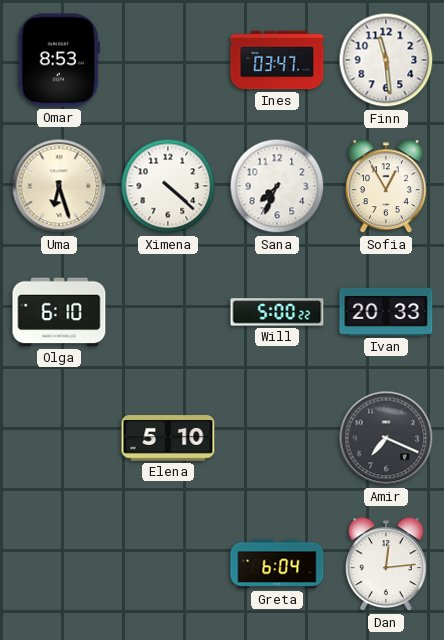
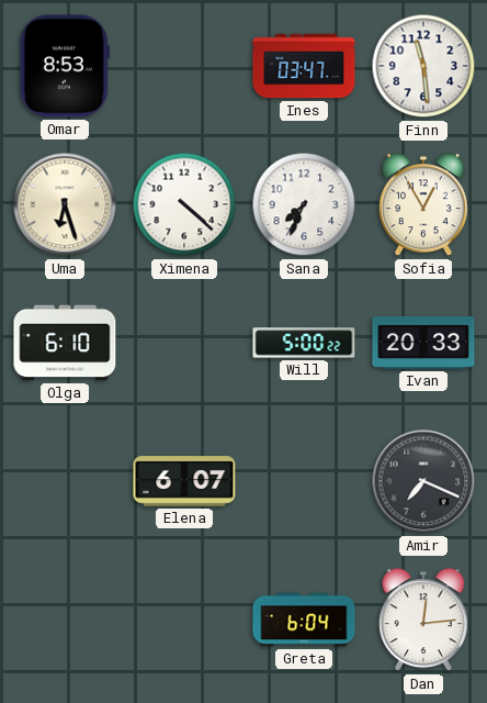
Elena: 5:10 -> 6:07 (184, 481)
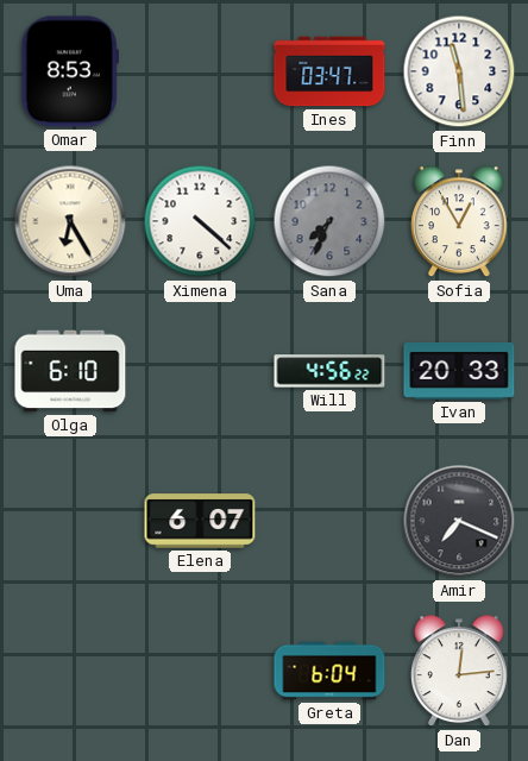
Uma: 6:27 -> 6:25 (70, 221)
Sana dial: white -> grey (329, 221)
Will: 5:00 -> 4:56 (329, 371)
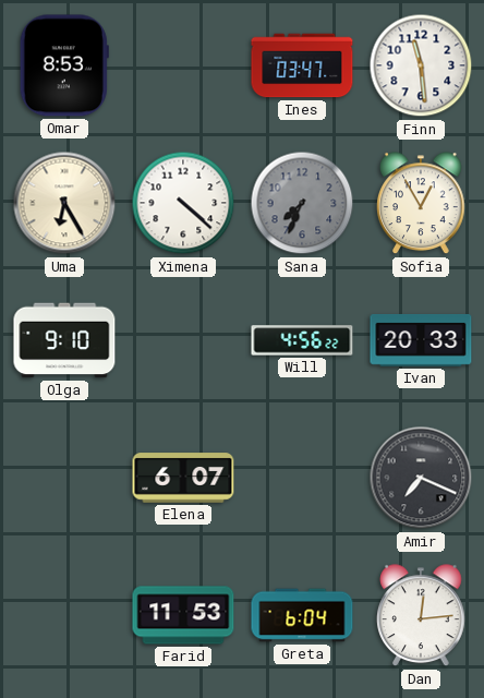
Olga: 6:10 -> 9:10 (64, 340)
Farid: none -> 11:53 (183, 615)
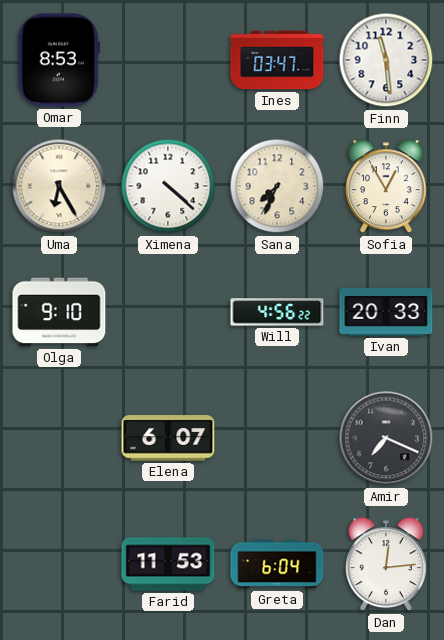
Sana dial: grey -> cream (277, 186)
